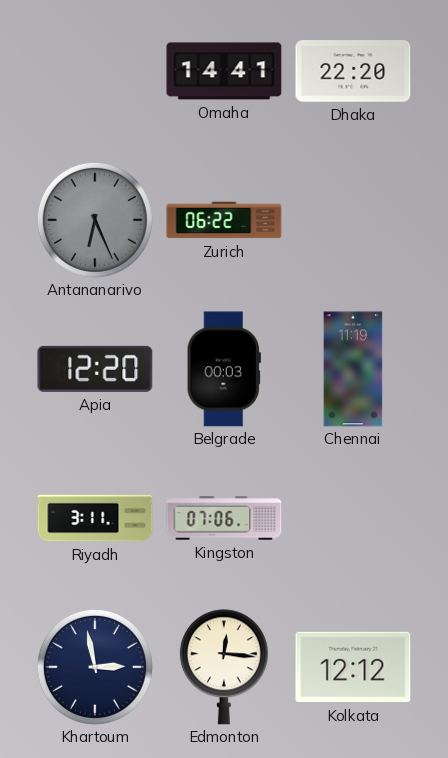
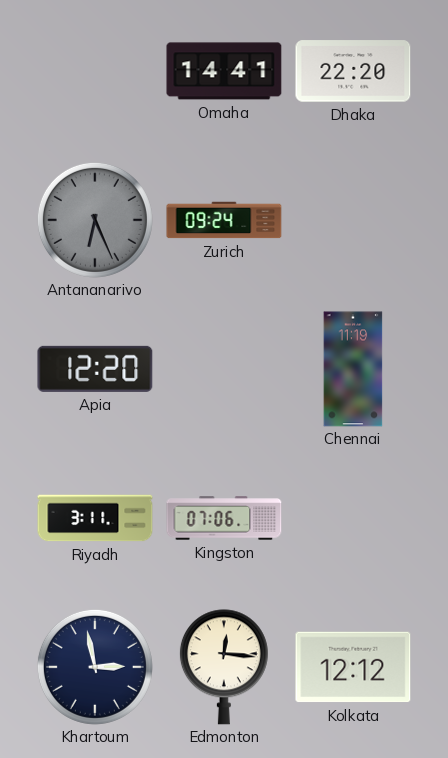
Zurich: 06:22 -> 09:24 (224, 220)
Belgrade: 00:03 -> none (224, 369)
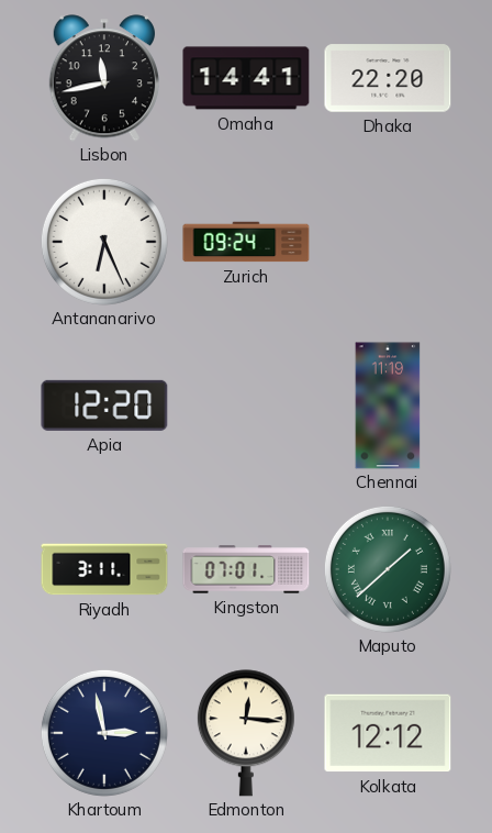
Lisbon: none -> 11:43 (104, 78)
Antananarivo dial: grey -> white (104, 242)
Kingston: 07:06 -> 07:01 (246, 569)
Maputo: none -> 1:38 (388, 569)
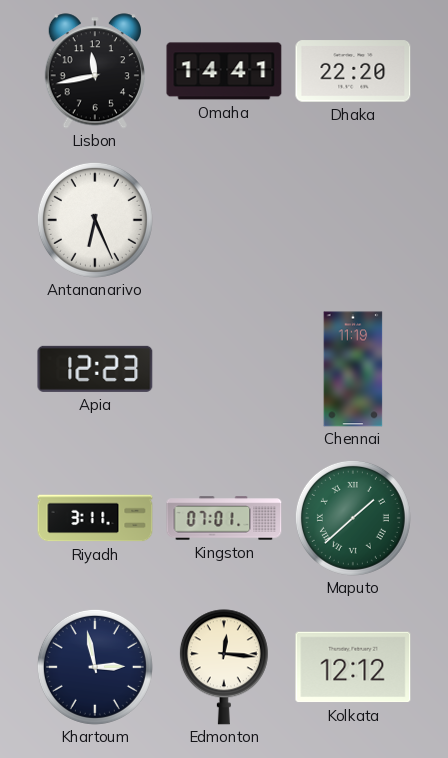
Zurich: 09:24 -> none (246, 242)
Apia: 12:20 -> 12:23 (95, 369)
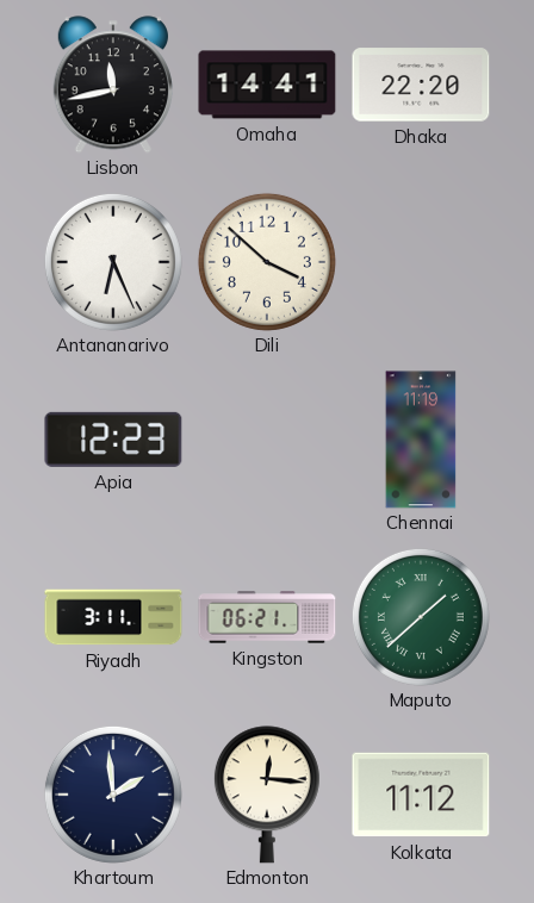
Dili: none -> 3:52 (267, 262)
Kingston: 07:01 -> 06:21 (267, 617)
Khartoum: 2:58 -> 1:59 (113, 795)
Kolkata: 12:12 -> 11:12 (421, 795)
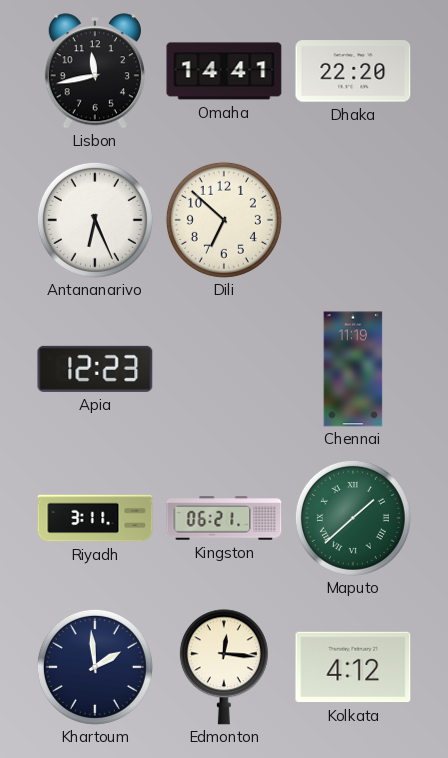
Dili: 3:52 -> 6:52 (224, 220)
Kolkata: 11:12 -> 4:12 (353, 667)
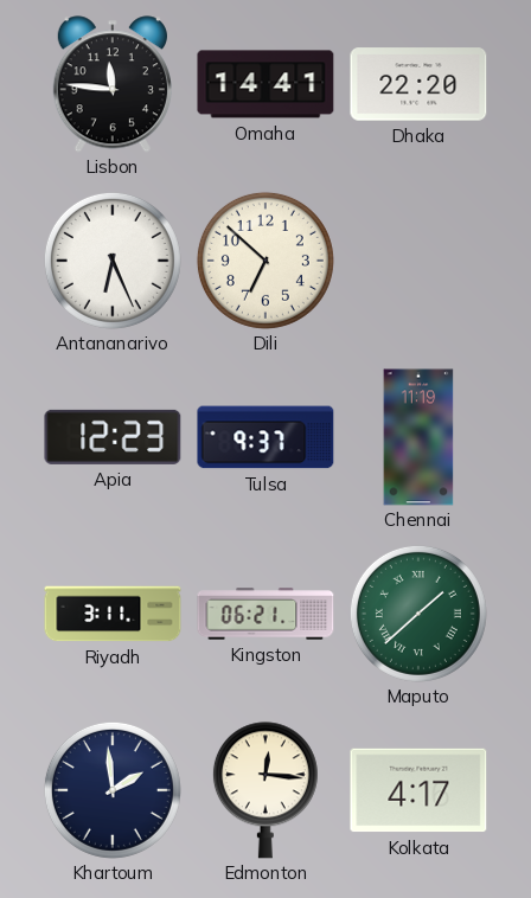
Lisbon: 11:43 -> 11:46 (113, 84)
Tulsa: none -> 9:37 (265, 437)
Kolkata: 4:12 -> 4:17 (418, 790)
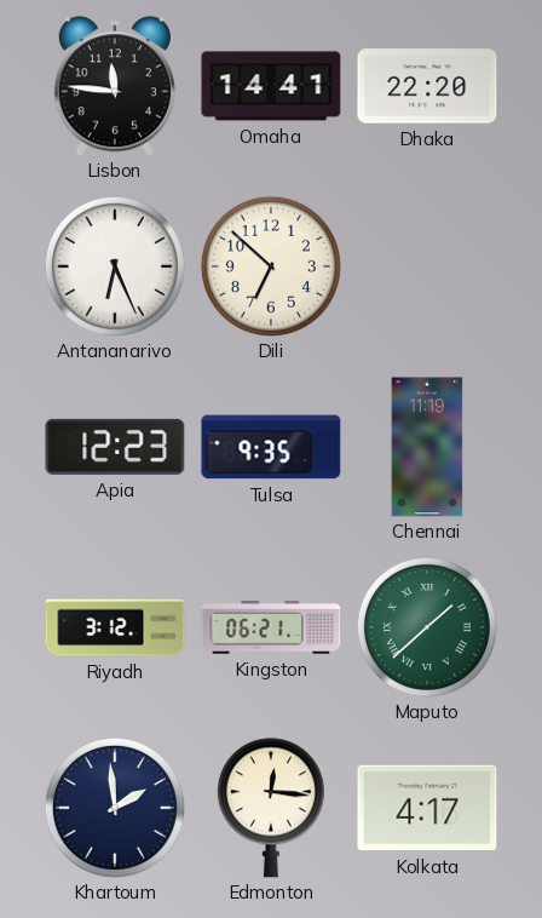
Tulsa: 9:37 -> 9:35 (271, 447)
Riyadh: 3:11 -> 3:12 (115, 627)
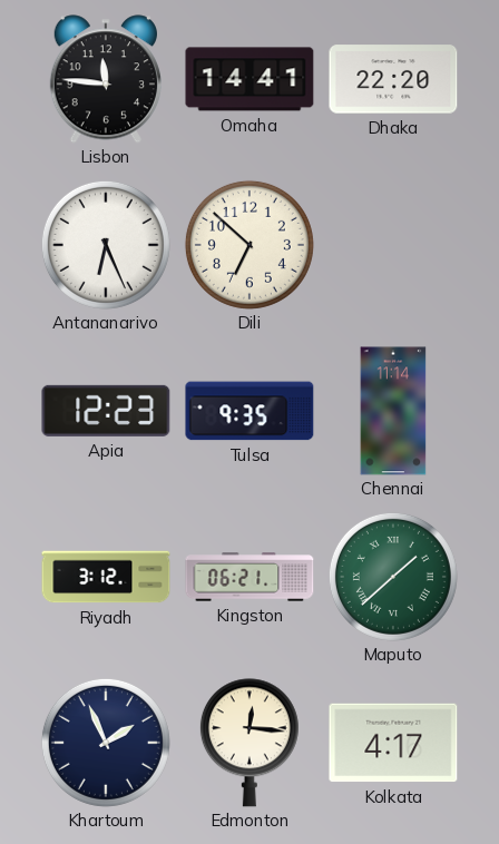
Chennai: 11:19 -> 11:14 (393, 411)
Khartoum: 1:59 -> 1:56 (106, 743)
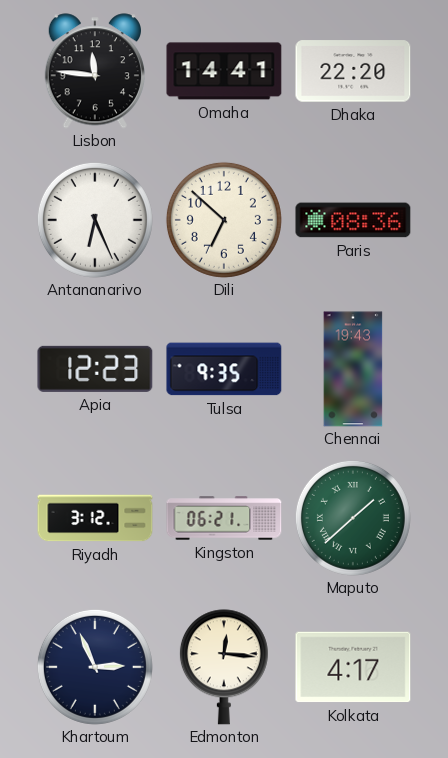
Paris: none -> 08:36 (353, 220)
Chennai: 11:14 -> 19:43 (353, 369)
Khartoum: 1:56 -> 2:56 (95, 667)
